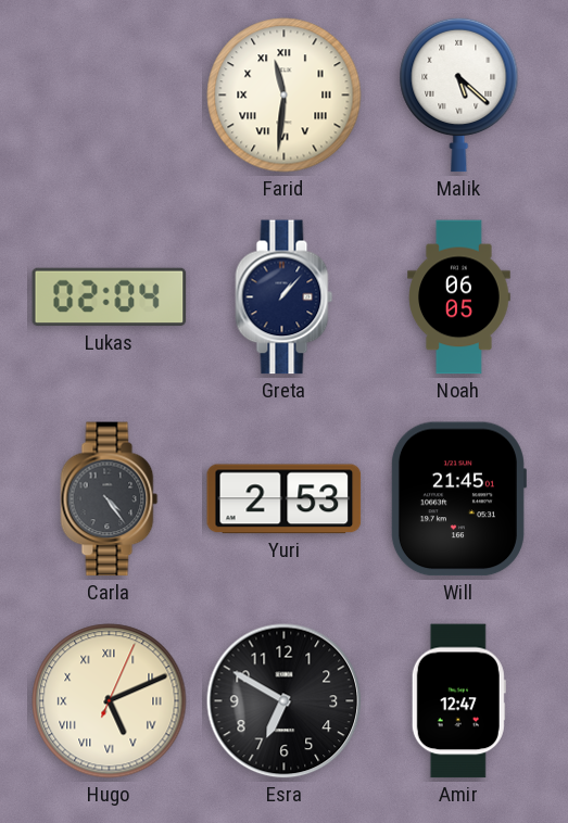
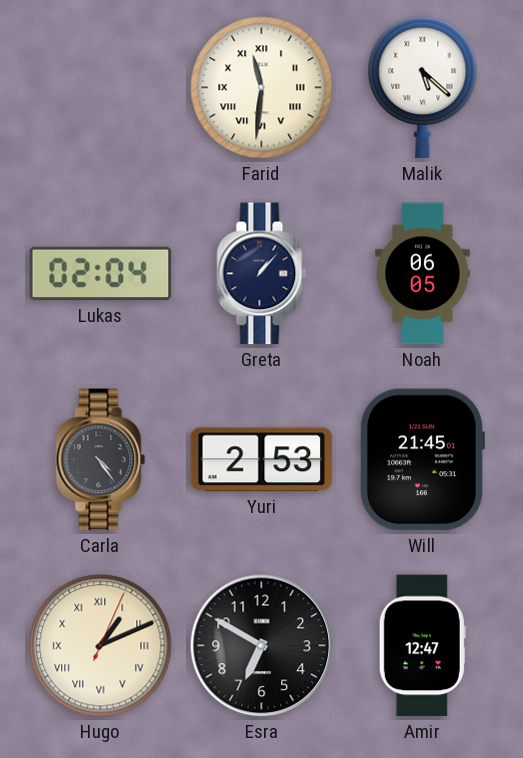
Hugo: 5:11 -> 1:11 (101, 646)
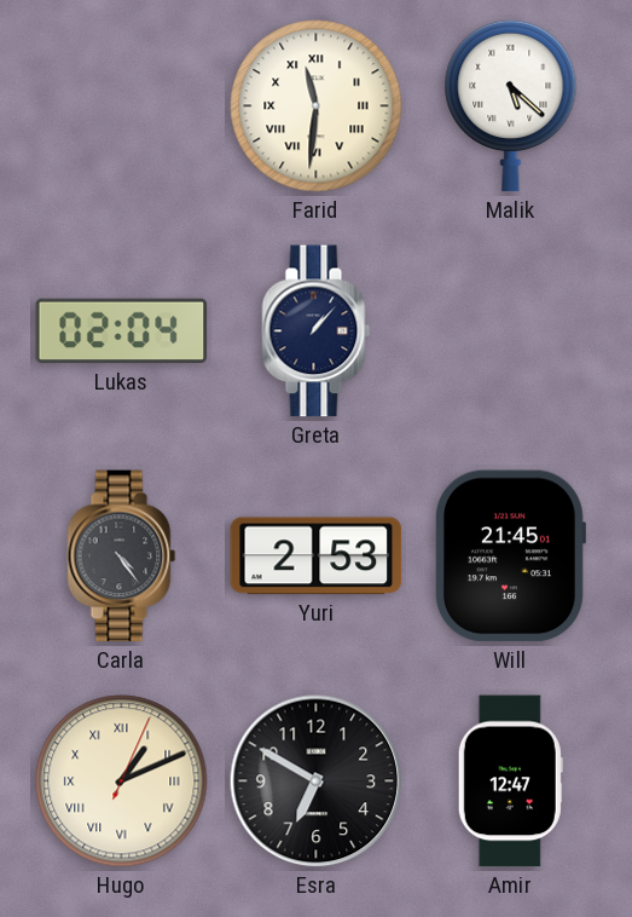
Noah: 06:05 -> none (423, 274)
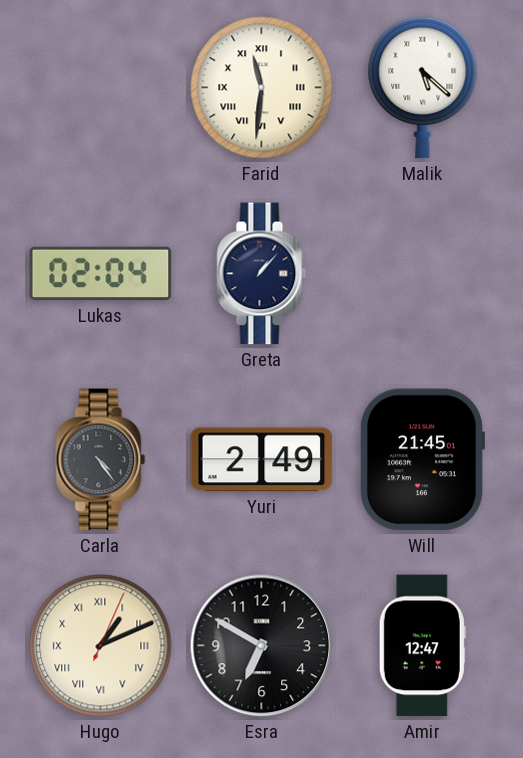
Yuri: 2:53 -> 2:49 (262, 460)
